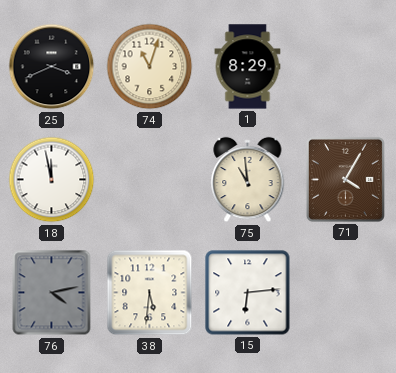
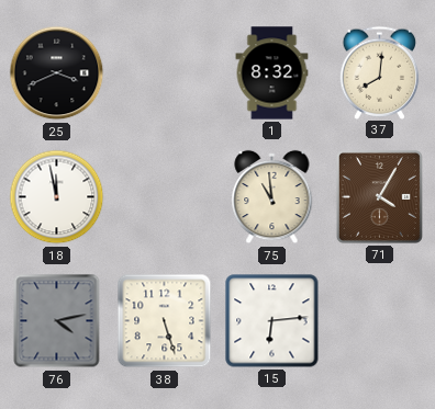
74: 11:03 -> none (150, 67)
1: 8:29 -> 8:32 (272, 73)
37: none -> 8:01 (380, 72)
38: 5:31 -> 5:27 (165, 321)
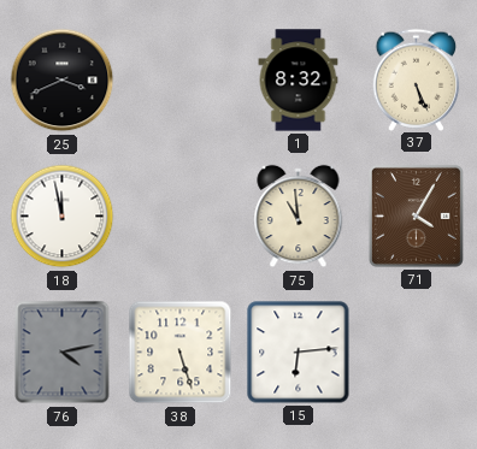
37: 8:01 -> 5:26 (417, 79)
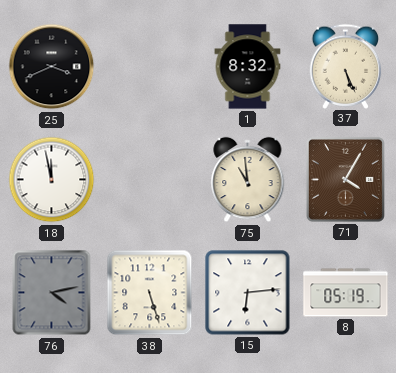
8: none -> 05:19 (346, 293)
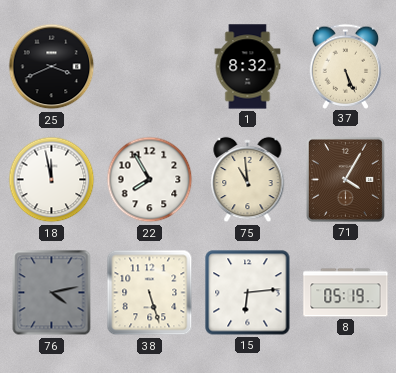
22: none -> 7:55 (150, 180)
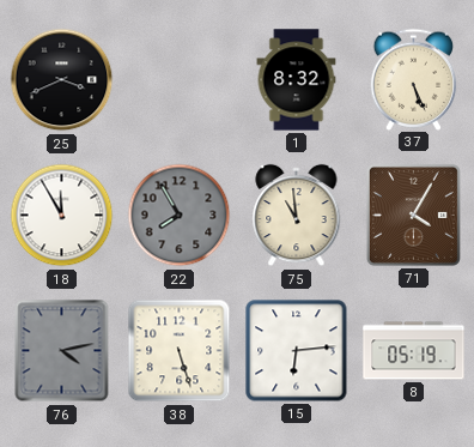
18: 11:58 -> 11:55 (62, 216)
22 dial: white -> grey (180, 216)
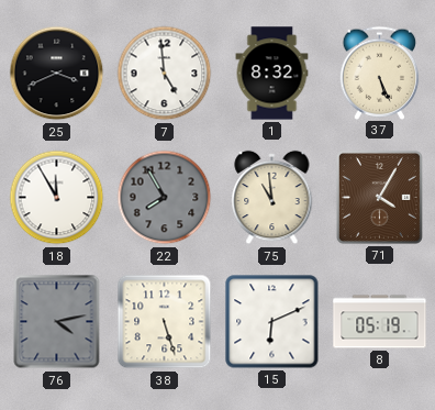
7: none -> 4:59 (165, 74)
15: 6:14 -> 6:11 (272, 322)
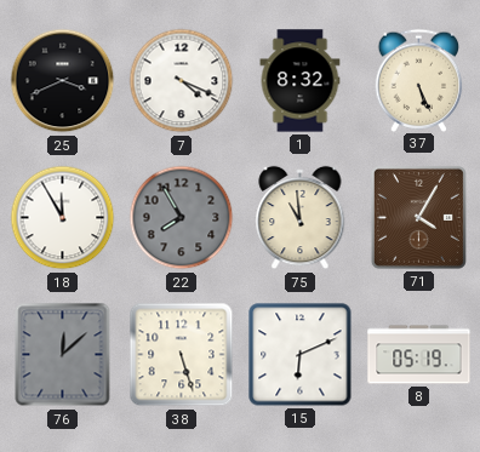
7: 4:59 -> 4:19 (182, 81)
76: 4:13 -> 12:08 (63, 355)
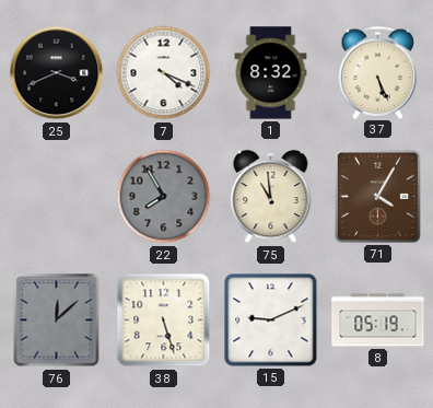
18: 11:55 -> none (63, 218)
15: 6:11 -> 9:11 (271, 320)
